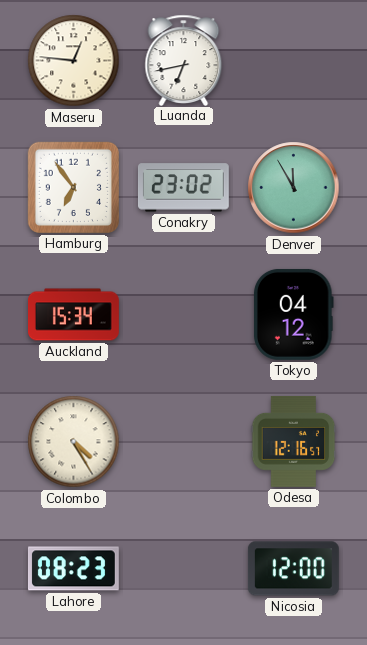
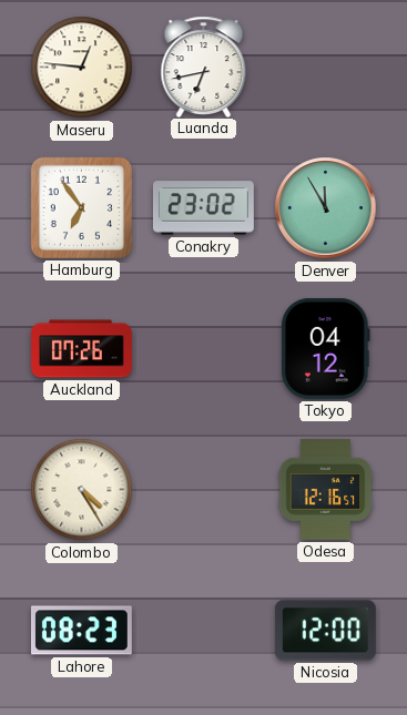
Auckland: 15:34 -> 07:26 (82, 349)
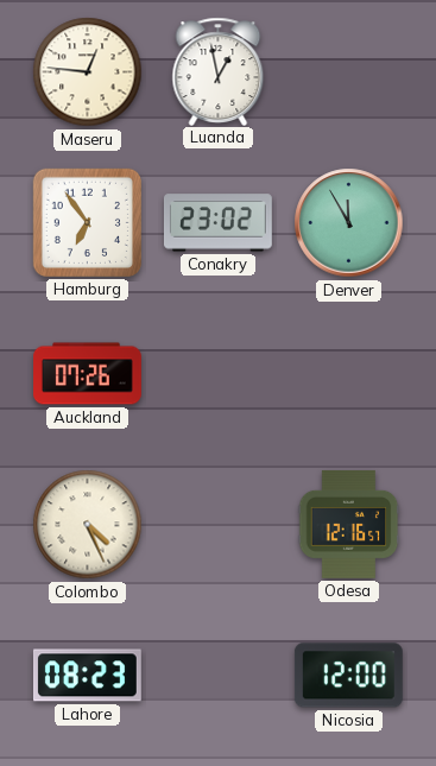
Luanda: 6:43 -> 12:58 (219, 71)
Tokyo: 04:12 -> none (325, 348)
Colombo: 4:25 -> 4:26 (88, 525)
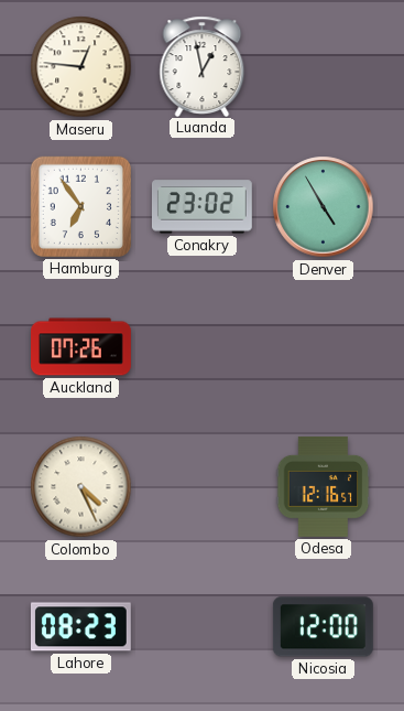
Denver: 11:55 -> 4:55 (324, 207)
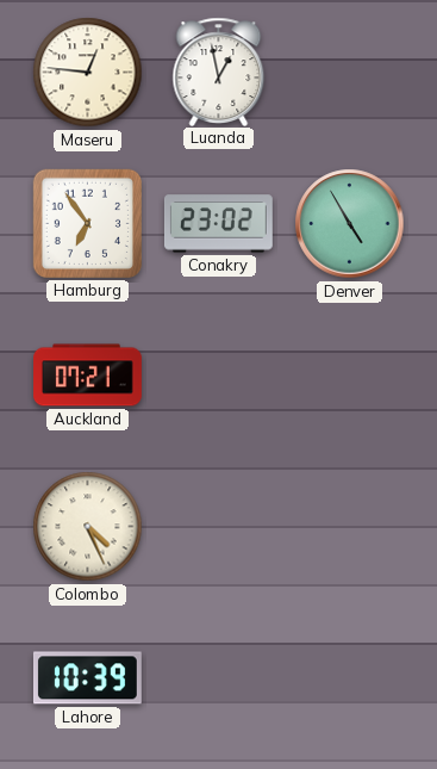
Auckland: 07:26 -> 07:21 (88, 376)
Odesa: 12:16 -> none (324, 486)
Lahore: 08:23 -> 10:39 (87, 678)
Nicosia: 12:00 -> none (323, 627)
